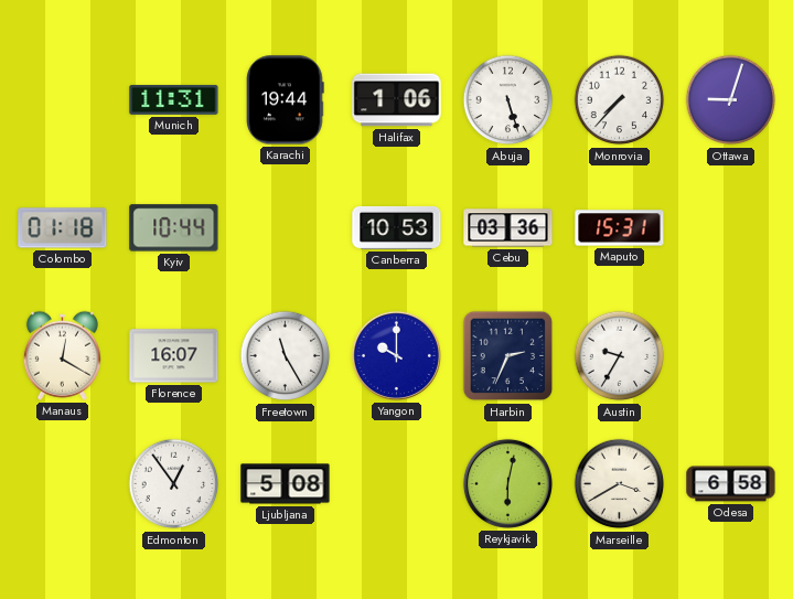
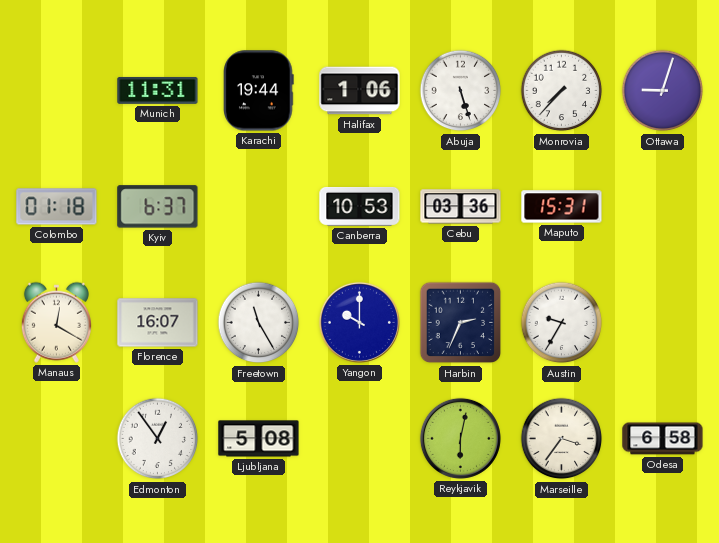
Kyiv: 10:44 -> 6:37 (158, 207)
Marseille: 3:40 -> 3:36 (562, 439)
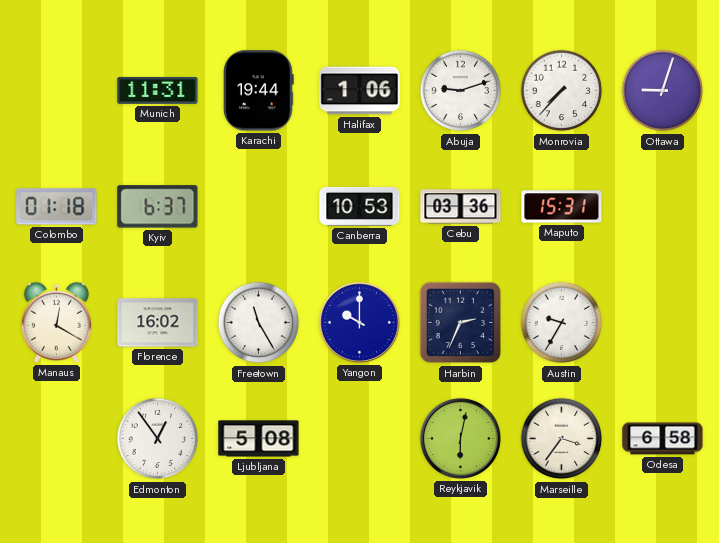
Abuja: 5:27 -> 9:12 (461, 91)
Florence: 16:07 -> 16:02 (158, 323)
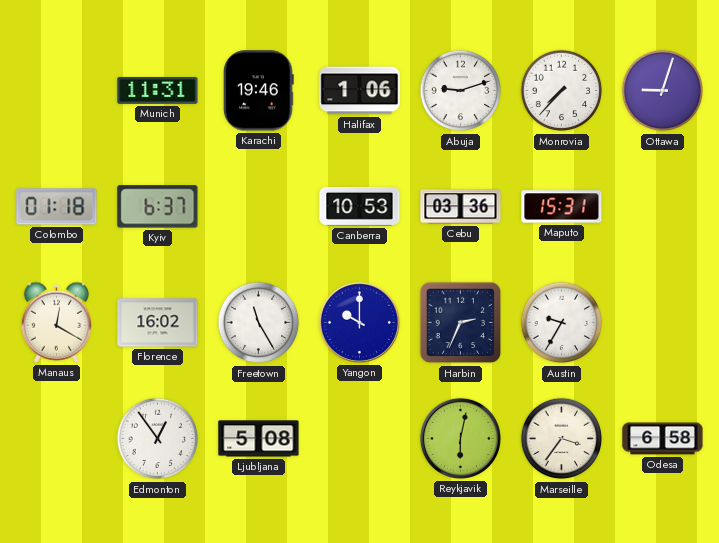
Karachi: 19:44 -> 19:46 (259, 91)
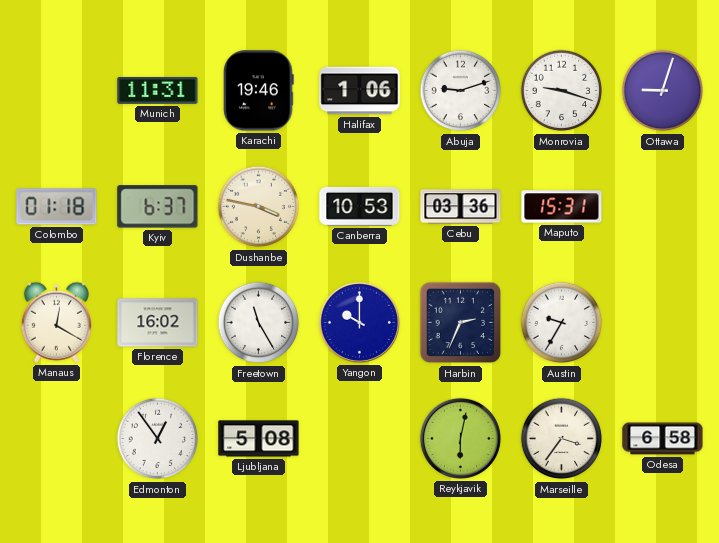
Monrovia: 7:37 -> 9:18 (562, 91)
Dushanbe: none -> 3:47 (259, 207)
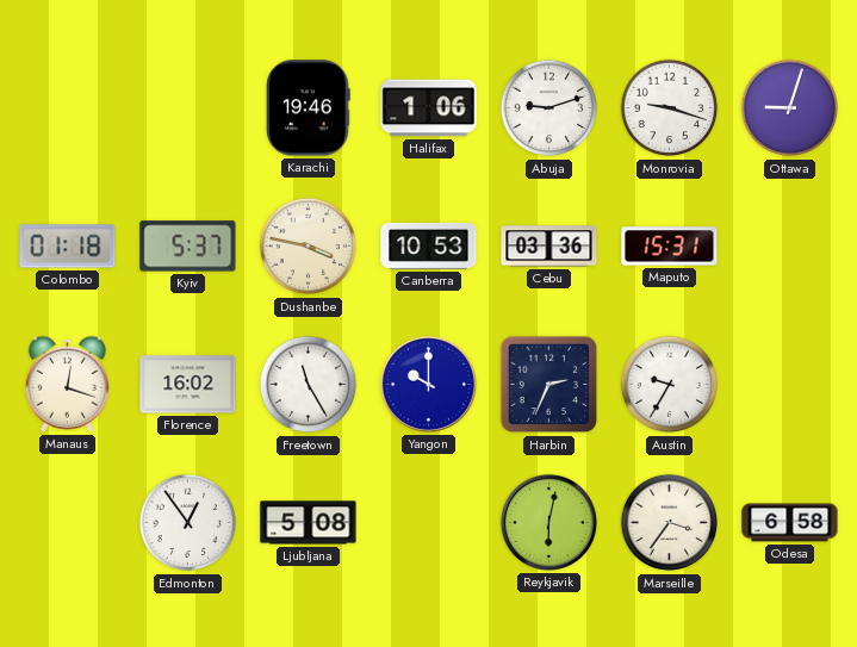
Munich: 11:31 -> none (158, 90)
Kyiv: 6:37 -> 5:37 (188, 247)
Manaus: 12:20 -> 12:18 (67, 384)
